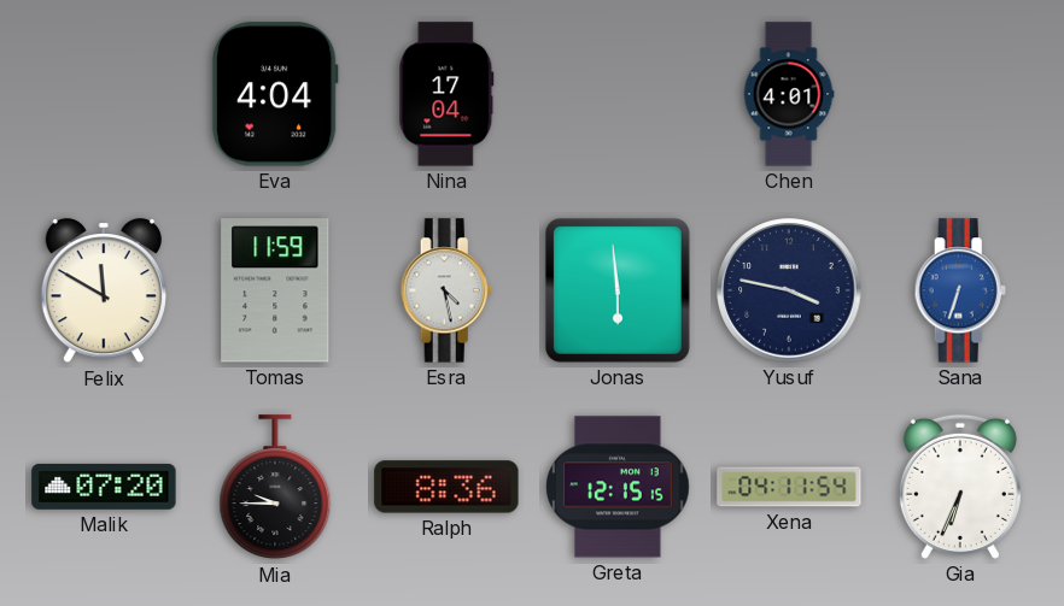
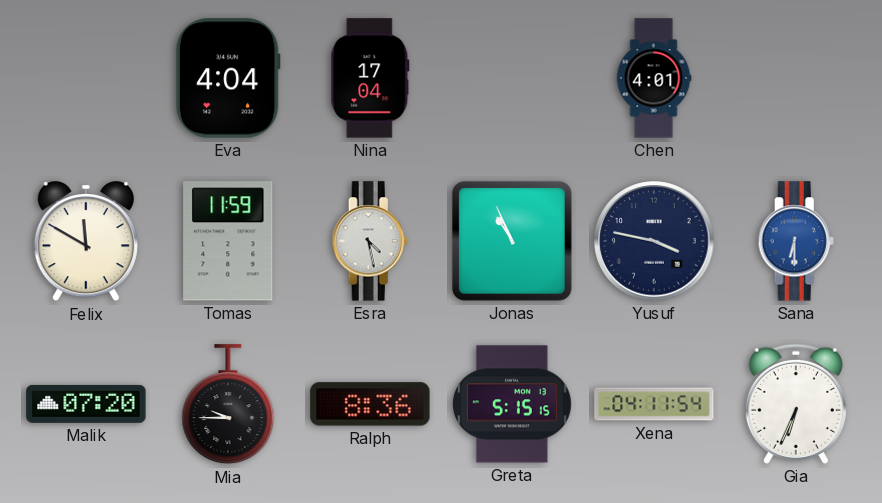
Jonas: 5:59 -> 10:56 (512, 241)
Sana: 6:33 -> 6:30 (796, 241)
Greta: 12:15 -> 5:15 (512, 404)
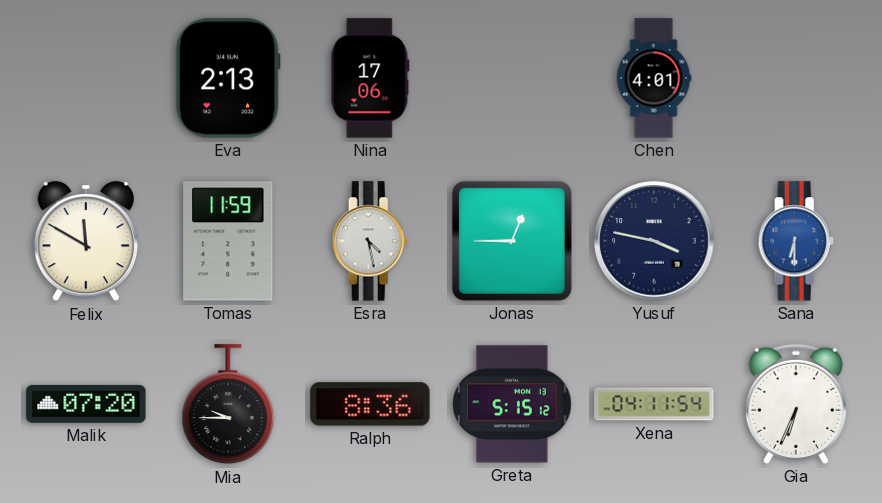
Eva: 4:04 -> 2:13 (228, 78)
Nina: 17:04 -> 17:06 (370, 78)
Jonas: 10:56 -> 12:45 (512, 241)
Greta: 5:15:15 -> 5:15:12 (512, 404)
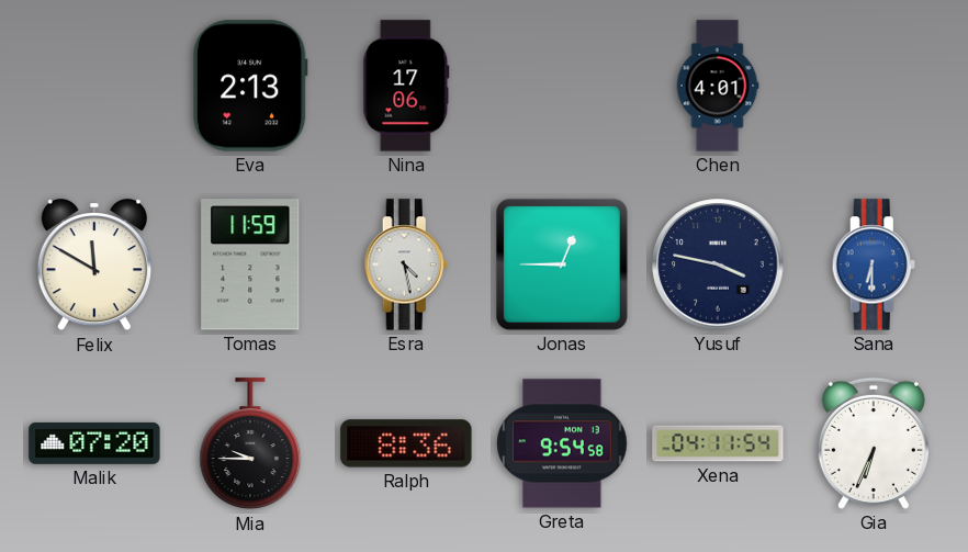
Greta: 5:15 -> 9:54 (562, 443)
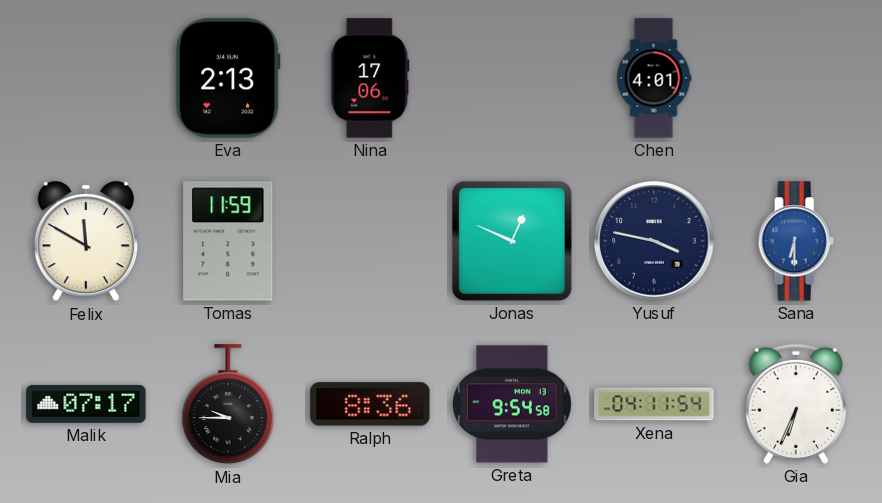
Esra: 4:28 -> none (406, 264)
Jonas: 12:45 -> 12:49 (512, 241)
Malik: 07:20 -> 07:17 (86, 404)
